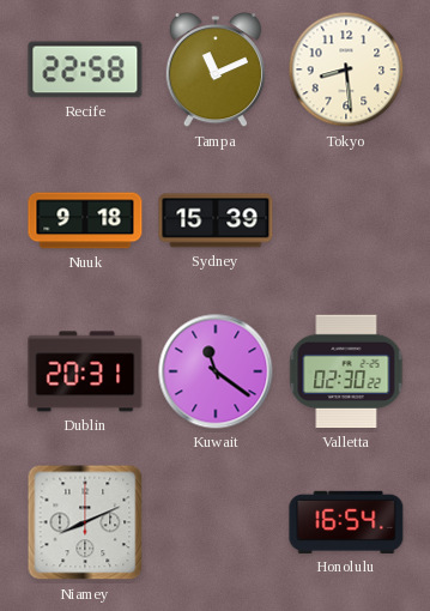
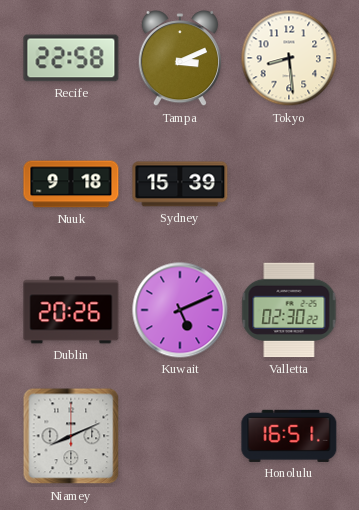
Tampa: 11:11 -> 3:11 (180, 59)
Dublin: 20:31 -> 20:26 (71, 310)
Kuwait: 11:21 -> 5:11 (180, 310)
Honolulu: 16:54 -> 16:51 (289, 436)
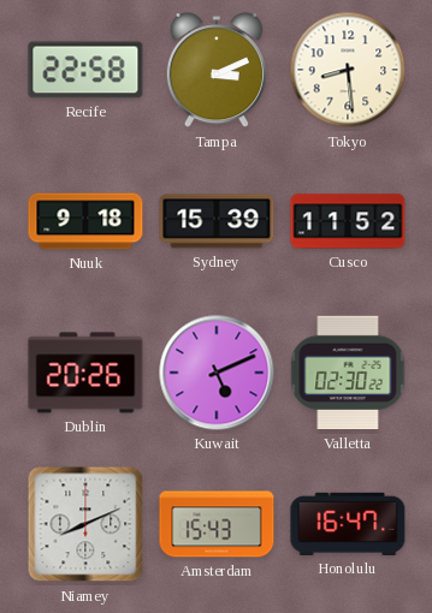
Cusco: none -> 11:52 (348, 221)
Amsterdam: none -> 15:43 (217, 524)
Honolulu: 16:51 -> 16:47 (348, 524)
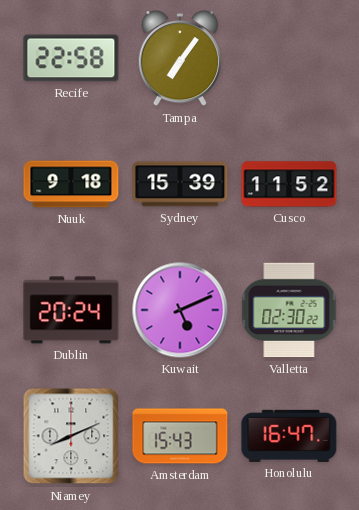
Tampa: 3:11 -> 7:06 (180, 59)
Tokyo: 8:29 -> none (348, 70)
Dublin: 20:26 -> 20:24 (71, 310)
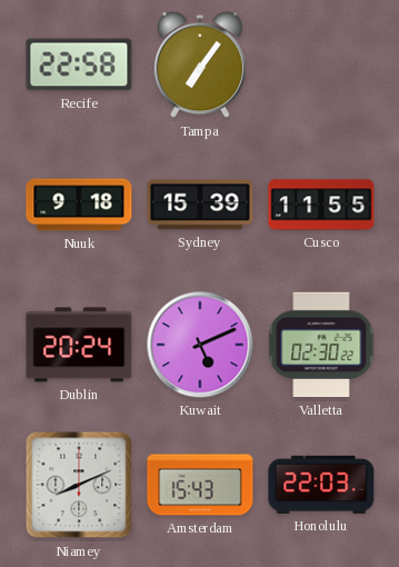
Cusco: 11:52 -> 11:55 (321, 205)
Honolulu: 16:47 -> 22:03 (321, 485)
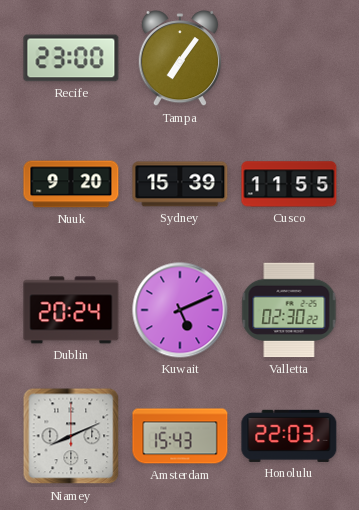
Recife: 22:58 -> 23:00 (71, 58)
Nuuk: 9:18 -> 9:20 (71, 184)
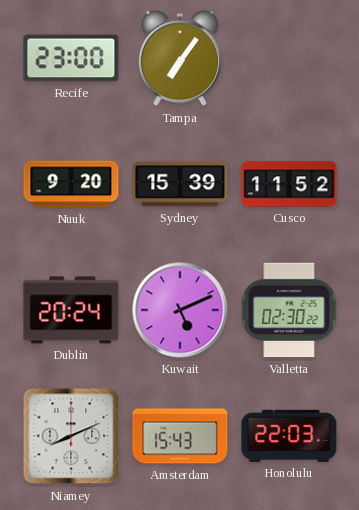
Cusco: 11:55 -> 11:52 (289, 184)
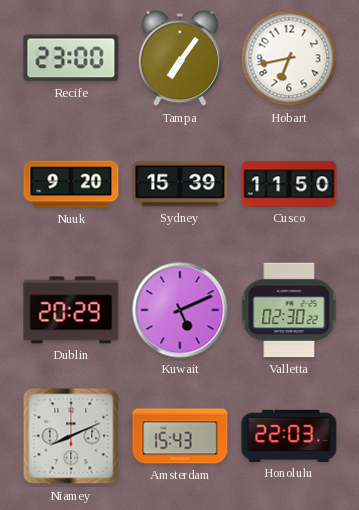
Hobart: none -> 6:43 (289, 58)
Cusco: 11:52 -> 11:50 (289, 184)
Dublin: 20:24 -> 20:29 (71, 310)
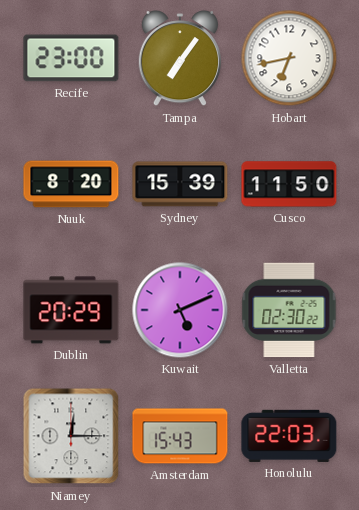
Nuuk: 9:20 -> 8:20 (71, 184)
Niamey: 8:11 -> 12:15 (71, 436)
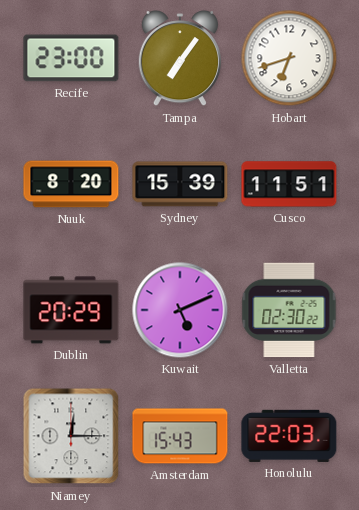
Hobart: 6:43 -> 6:42 (289, 58)
Cusco: 11:50 -> 11:51 (289, 184)
